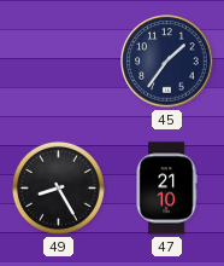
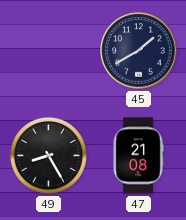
45: 1:36 -> 1:40 (139, 51)
47: 21:10 -> 21:08 (138, 156)
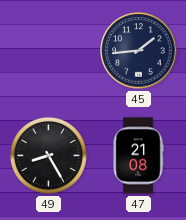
45: 1:40 -> 1:44 (139, 51)
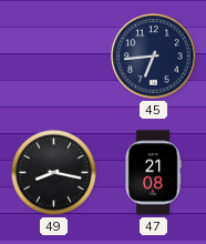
45: 1:44 -> 6:44 (154, 57)
49: 8:25 -> 8:17 (53, 172)
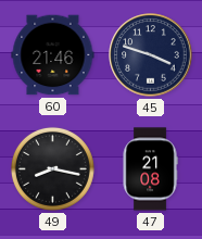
60: none -> 21:46 (53, 55)
45: 6:44 -> 3:48 (151, 55)
